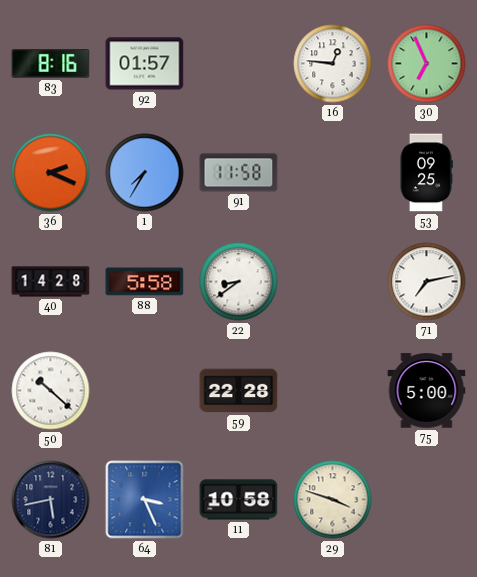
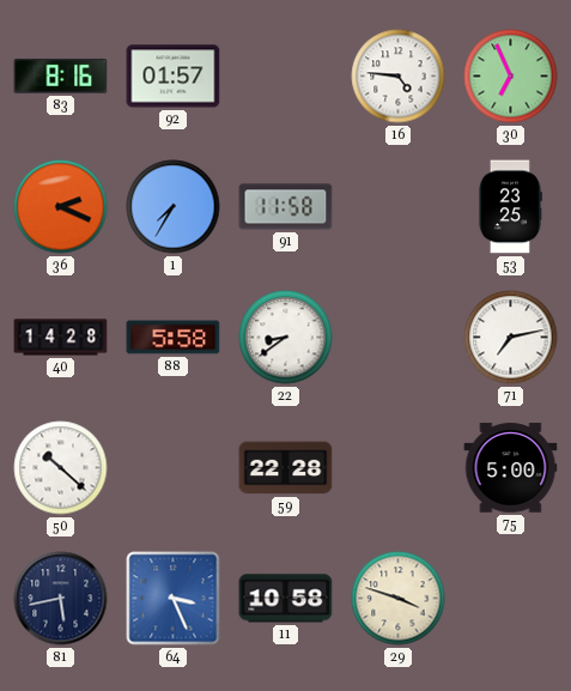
16: 12:46 -> 4:46 (399, 77)
53: 09:25 -> 23:25 (510, 207)
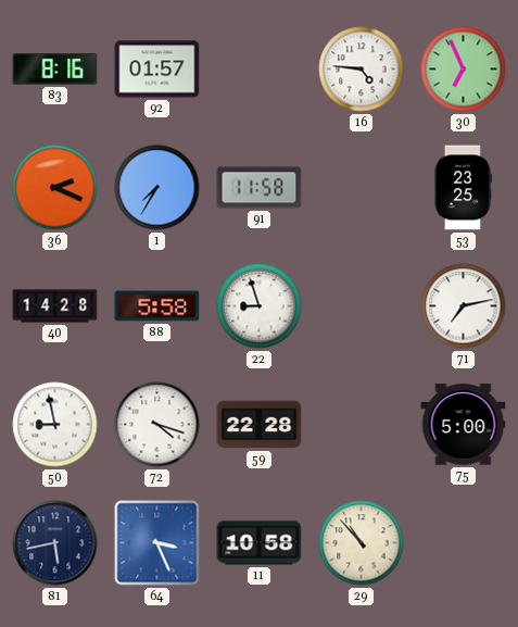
22: 8:39 -> 8:57 (260, 306)
50: 10:22 -> 8:58 (55, 425)
72: none -> 4:18 (157, 425)
29: 3:48 -> 10:53 (362, 543)
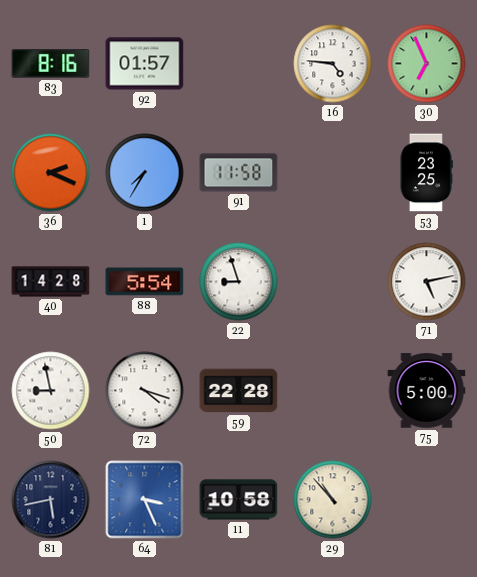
88: 5:58 -> 5:54 (145, 282)
71: 7:13 -> 5:13 (427, 282)
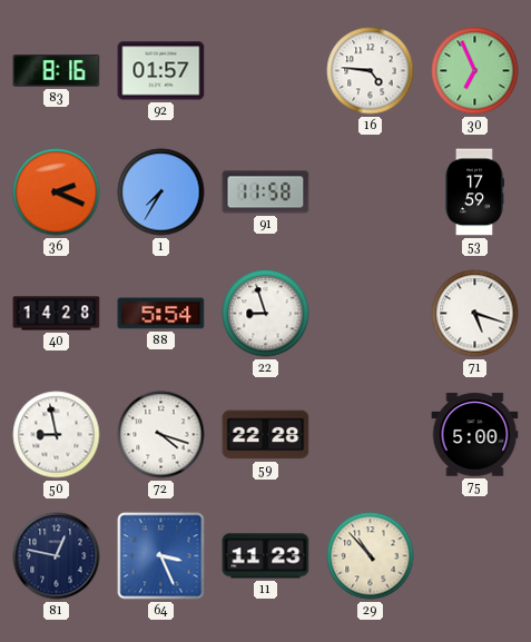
53: 23:25 -> 17:59 (474, 192)
71: 5:13 -> 5:18 (475, 314)
81: 5:43 -> 12:47 (57, 556)
11: 10:58 -> 11:23 (266, 556)
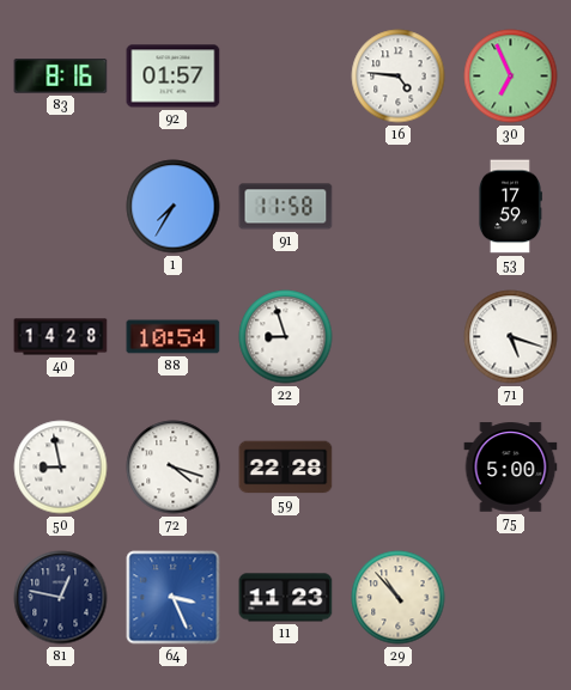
36: 2:19 -> none (57, 192)
88: 5:54 -> 10:54 (174, 337)
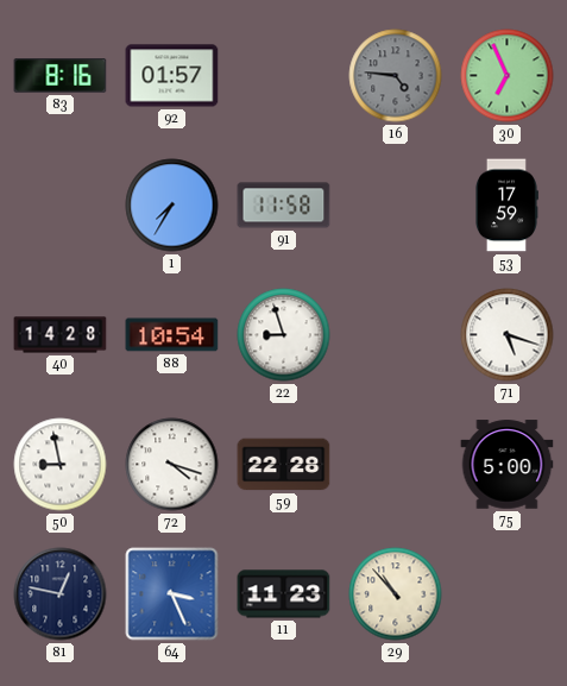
16 dial: white -> grey (396, 76)
